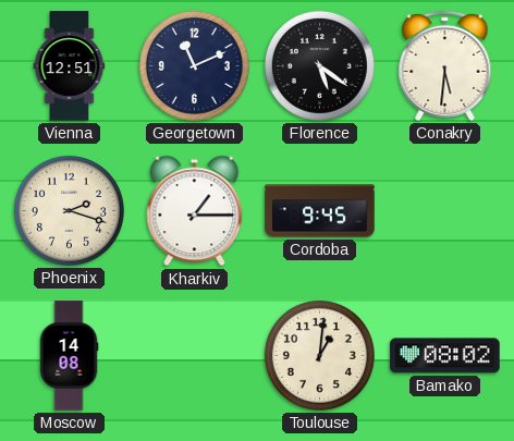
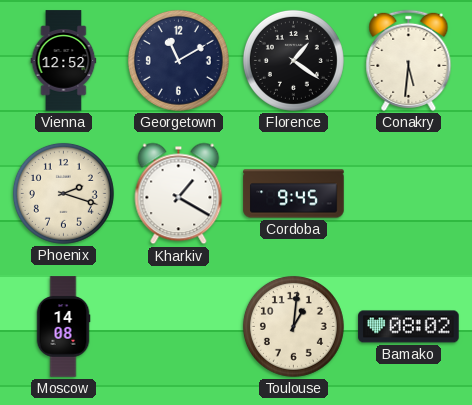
Vienna: 12:51 -> 12:52 (64, 61)
Georgetown: 11:11 -> 11:10 (178, 60)
Florence: 5:21 -> 1:21 (293, 60)
Kharkiv: 1:15 -> 1:20 (179, 194)
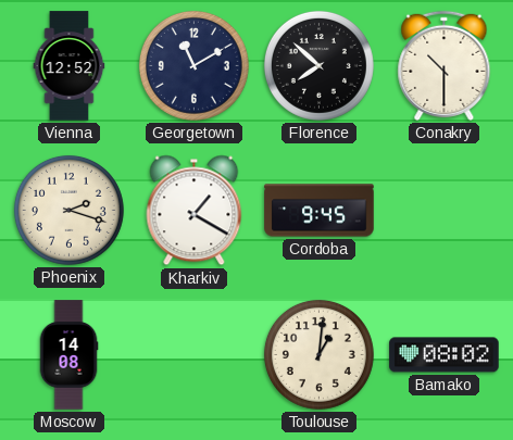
Florence: 1:21 -> 7:52 (318, 65)
Conakry: 5:31 -> 10:30 (445, 65)
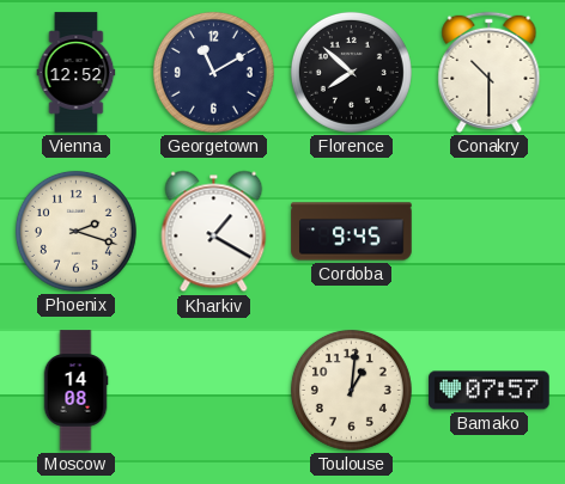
Bamako: 08:02 -> 07:57 (490, 391)
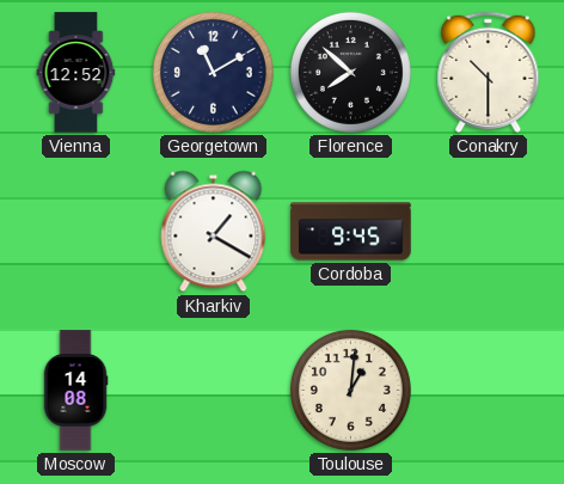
Phoenix: 2:18 -> none (75, 231)
Bamako: 07:57 -> none (490, 391)
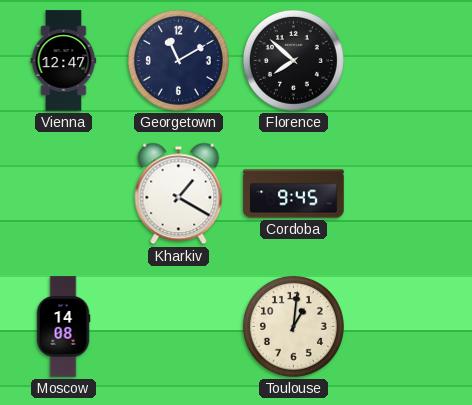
Vienna: 12:52 -> 12:47 (64, 61)
Conakry: 10:30 -> none (489, 72)
